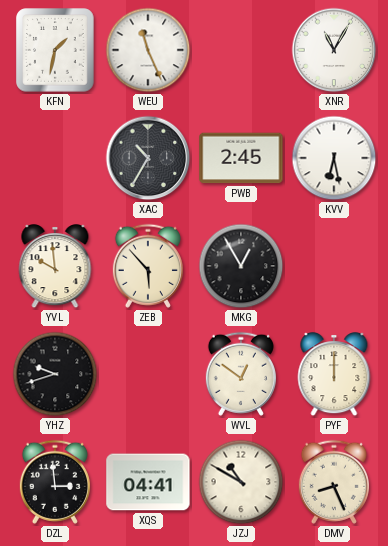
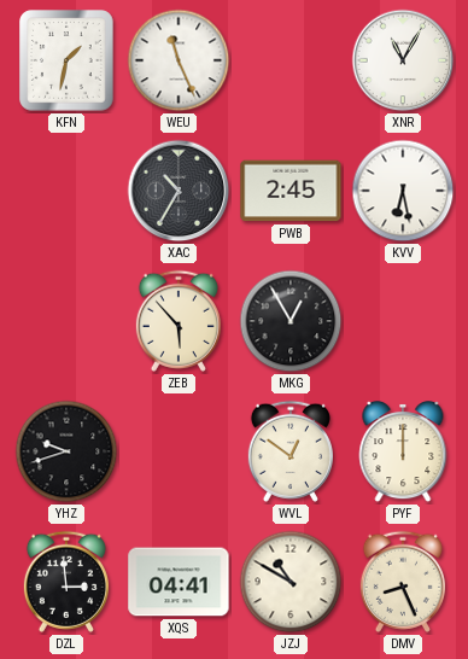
YVL: 9:59 -> none (55, 267)
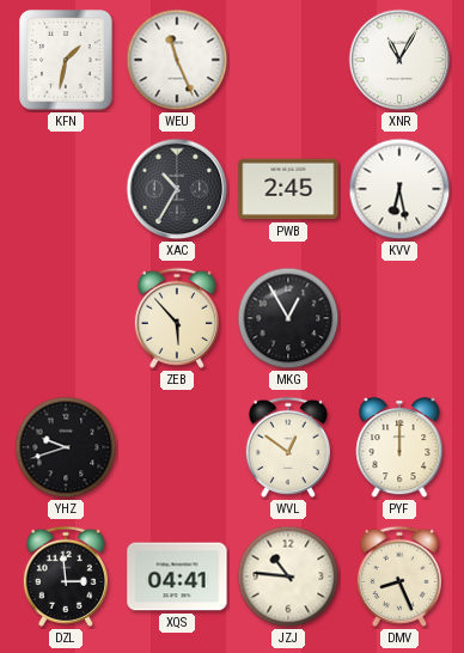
JZJ: 10:50 -> 10:46 (288, 576)
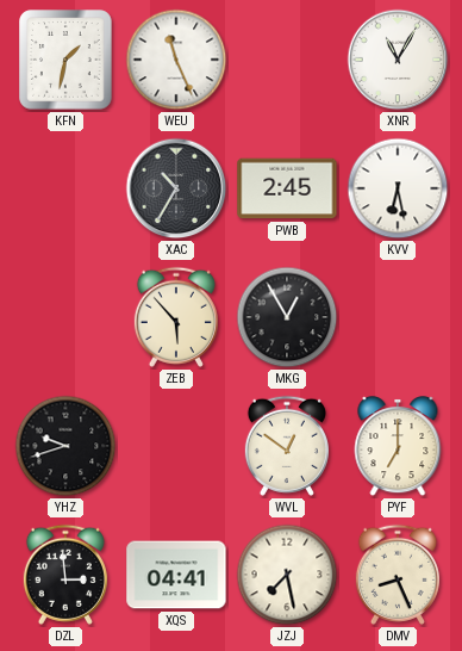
PYF: 12:00 -> 7:00 (398, 447)
JZJ: 10:46 -> 7:28 (287, 575)
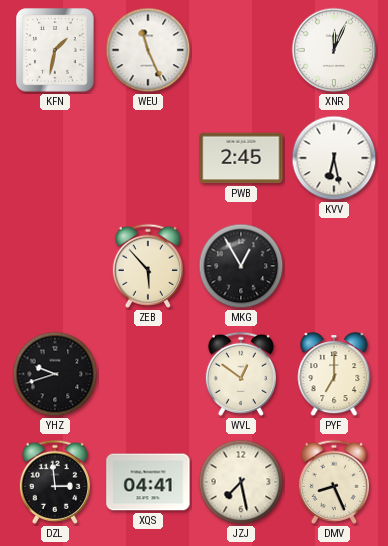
XNR: 11:05 -> 12:04 (334, 50)
XAC: 10:35 -> none (176, 188)
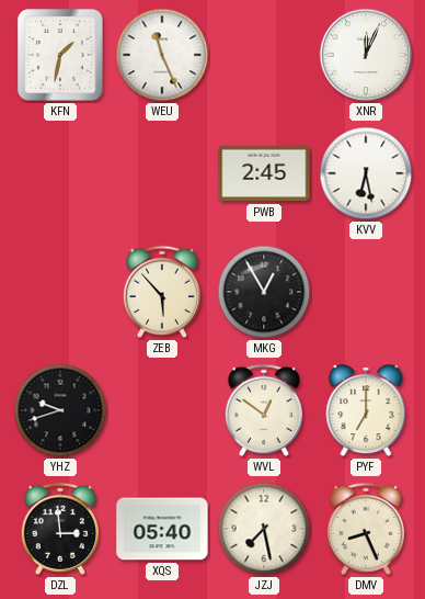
XQS: 04:41 -> 05:40 (162, 529)
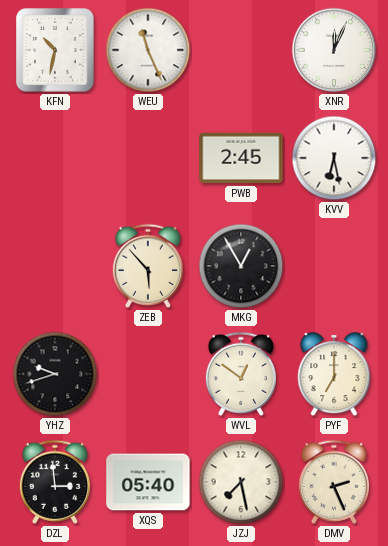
KFN: 1:32 -> 10:32 (55, 50)
DMV: 8:26 -> 2:26 (334, 482)
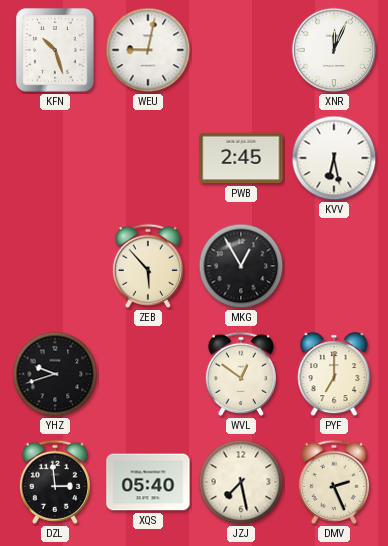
KFN: 10:32 -> 10:27 (55, 50)
WEU: 11:26 -> 9:02 (148, 50)
